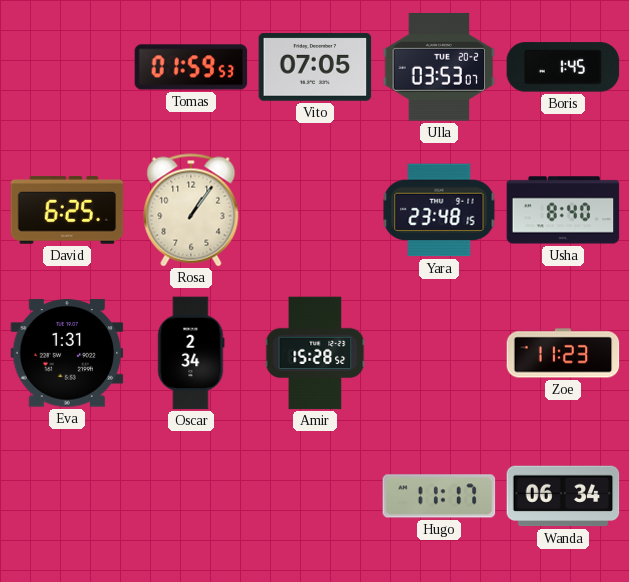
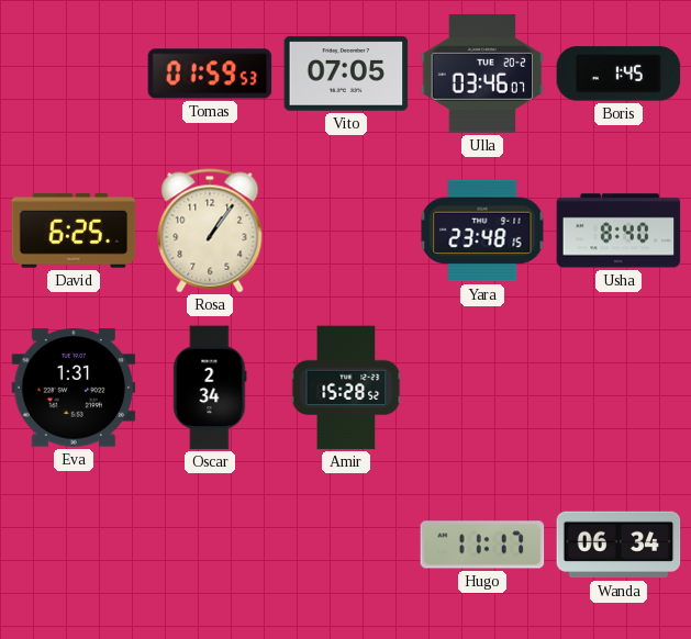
Ulla: 03:53 -> 03:46 (482, 74)
Zoe: 11:23 -> none (563, 353)
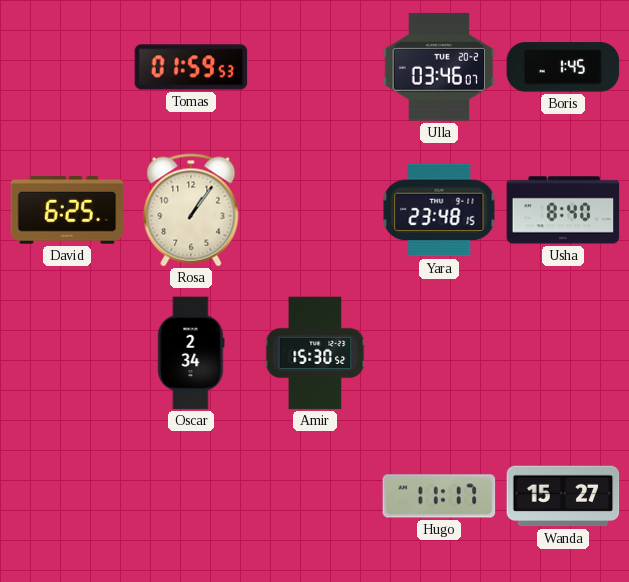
Vito: 07:05 -> none (346, 74)
Eva: 1:31 -> none (74, 388)
Amir: 15:28 -> 15:30 (315, 353)
Wanda: 06:34 -> 15:27 (563, 496)
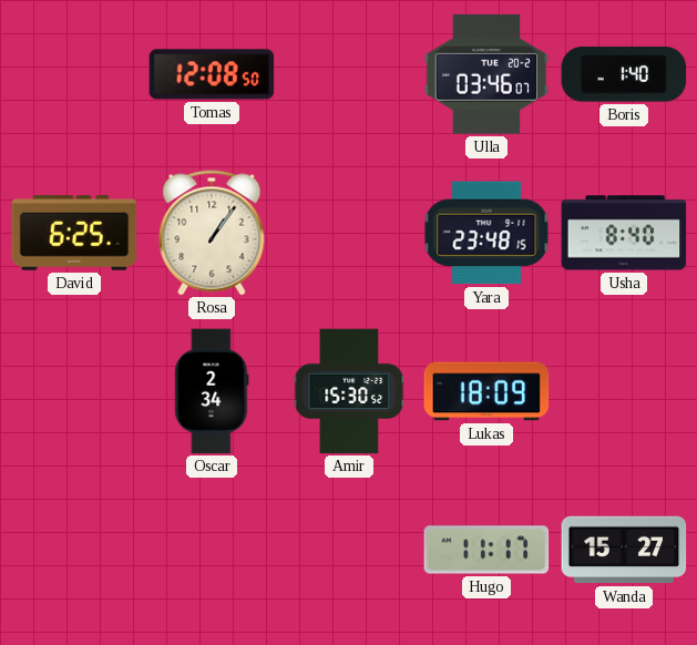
Tomas: 01:59 -> 12:08 (212, 74)
Boris: 1:45 -> 1:40 (624, 74)
Lukas: none -> 18:09 (486, 391)
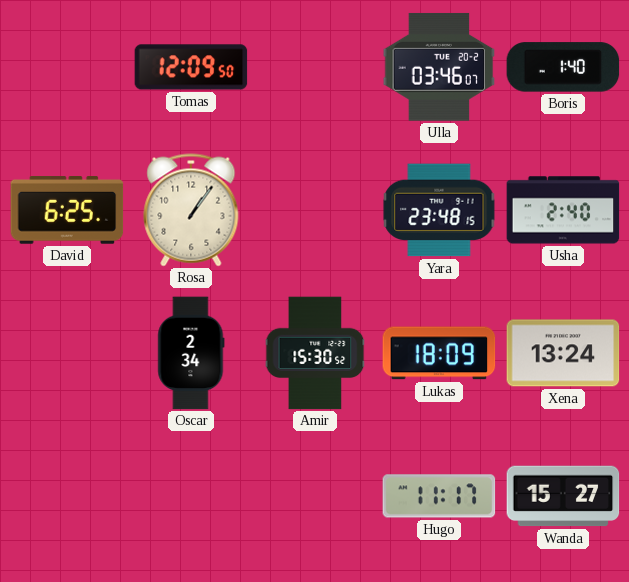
Tomas: 12:08 -> 12:09 (191, 67)
Usha: 8:40 -> 2:40 (563, 210)
Xena: none -> 13:24 (563, 353)
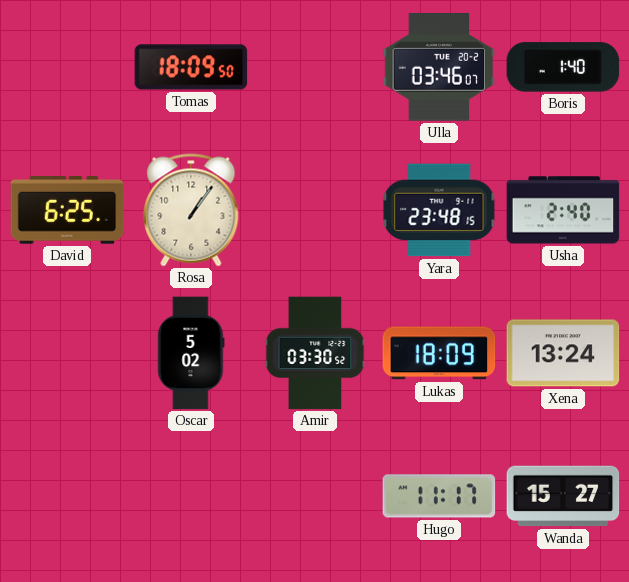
Tomas: 12:09 -> 18:09 (191, 67)
Oscar: 2:34 -> 5:02 (191, 353)
Amir: 15:30 -> 03:30 (315, 353)
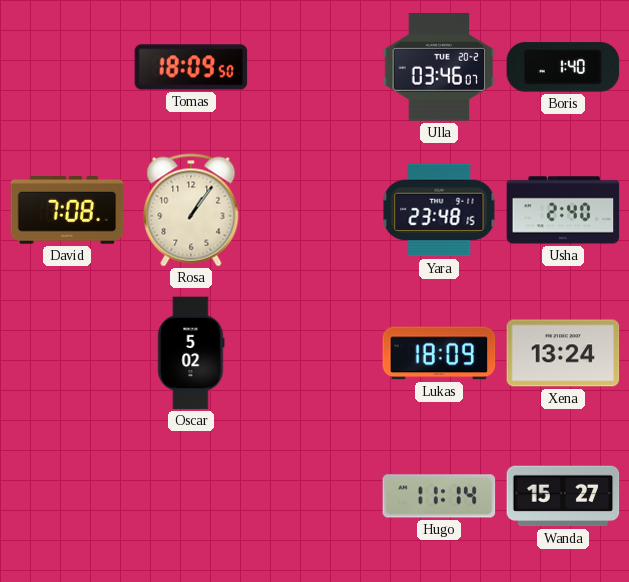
David: 6:25 -> 7:08 (67, 211)
Amir: 03:30 -> none (315, 353)
Hugo: 11:17 -> 11:14 (439, 496)
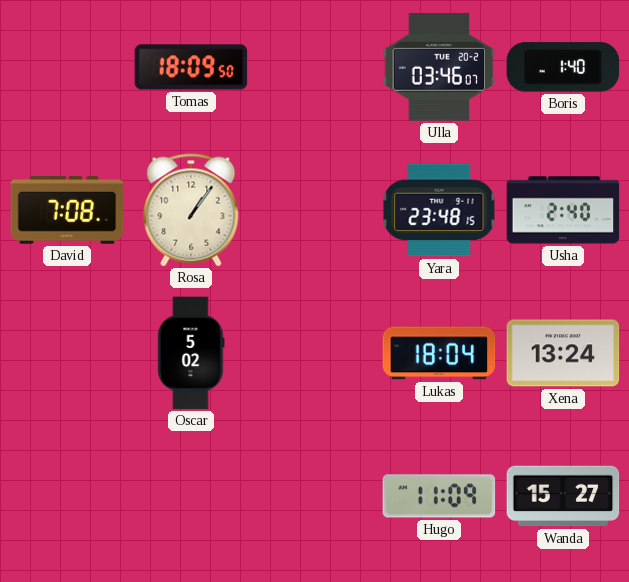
Lukas: 18:09 -> 18:04 (439, 353)
Hugo: 11:14 -> 11:09 (439, 496)
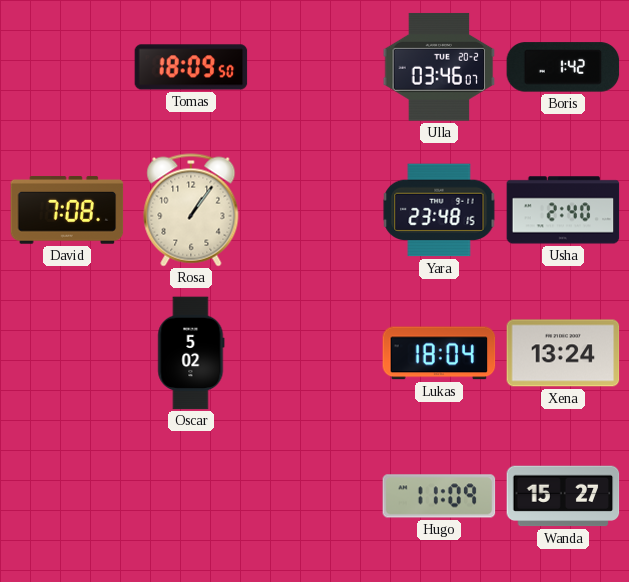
Boris: 1:40 -> 1:42 (563, 67)
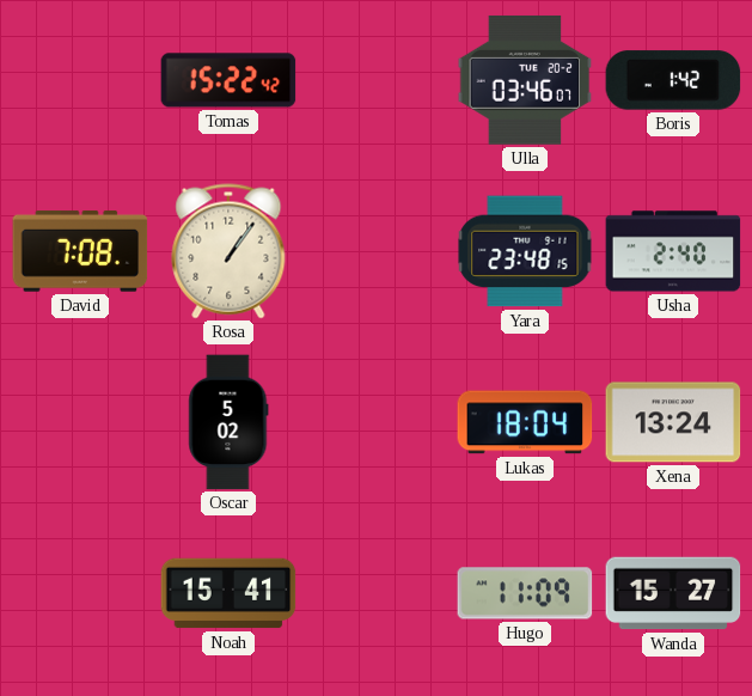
Tomas: 18:09 -> 15:22 (228, 80)
Noah: none -> 15:41 (228, 593)
